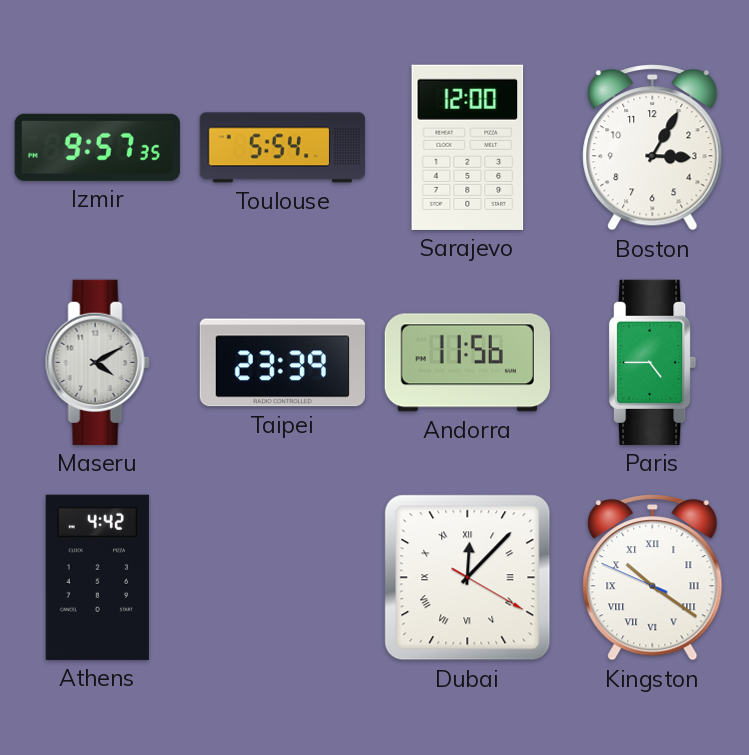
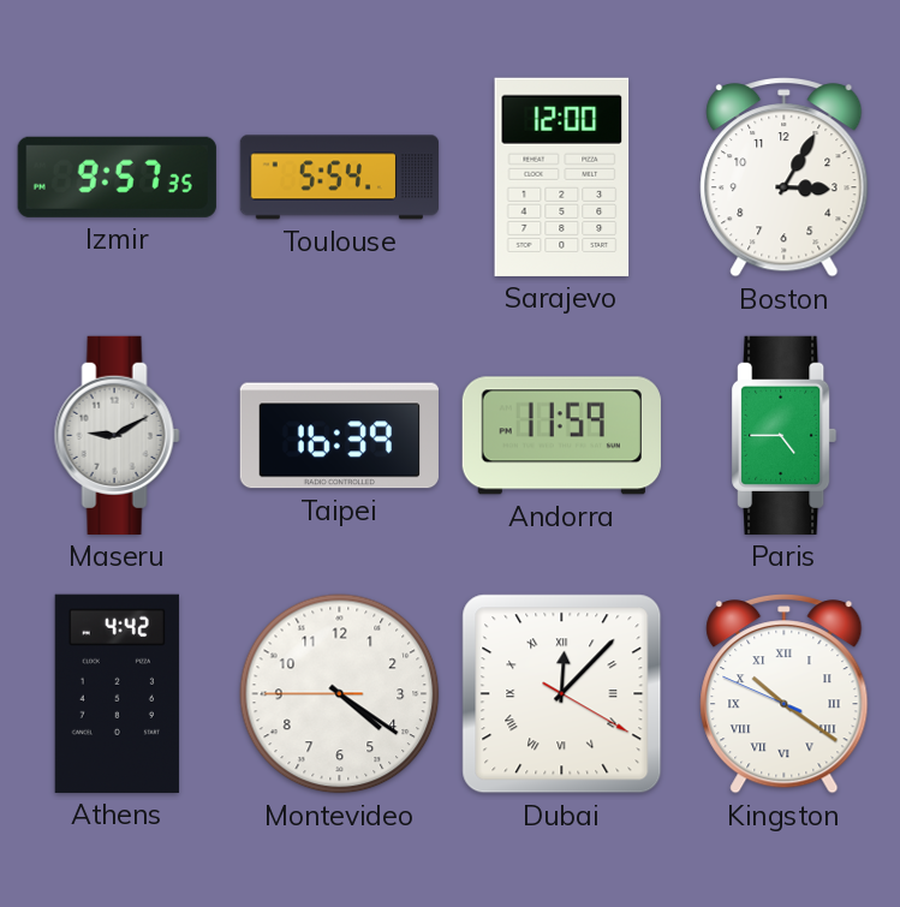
Maseru: 4:10 -> 9:10 (117, 435)
Taipei: 23:39 -> 16:39 (339, 436)
Andorra: 11:56 -> 11:59 (561, 436)
Montevideo: none -> 4:20 (340, 694)
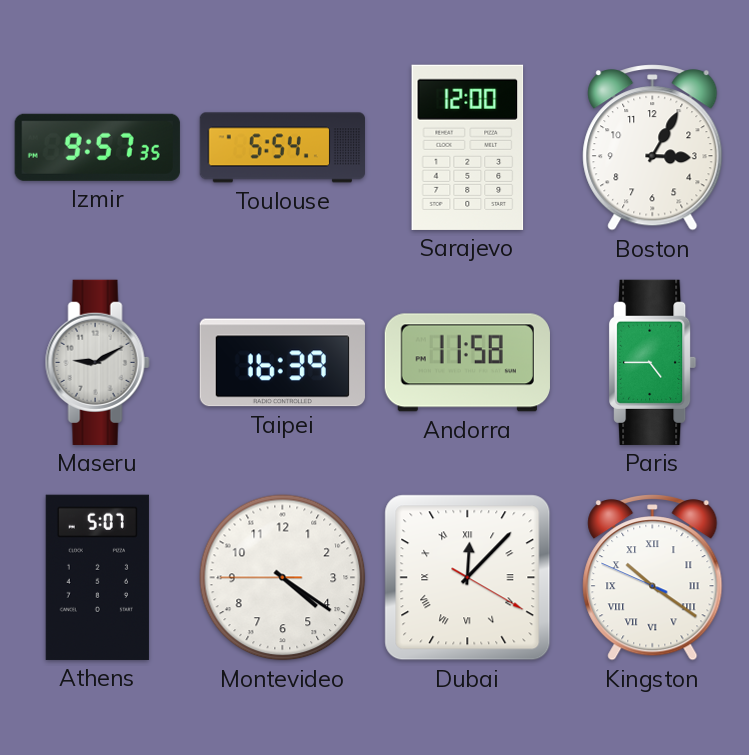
Andorra: 11:59 -> 11:58 (467, 363)
Athens: 4:42 -> 5:07 (97, 577)
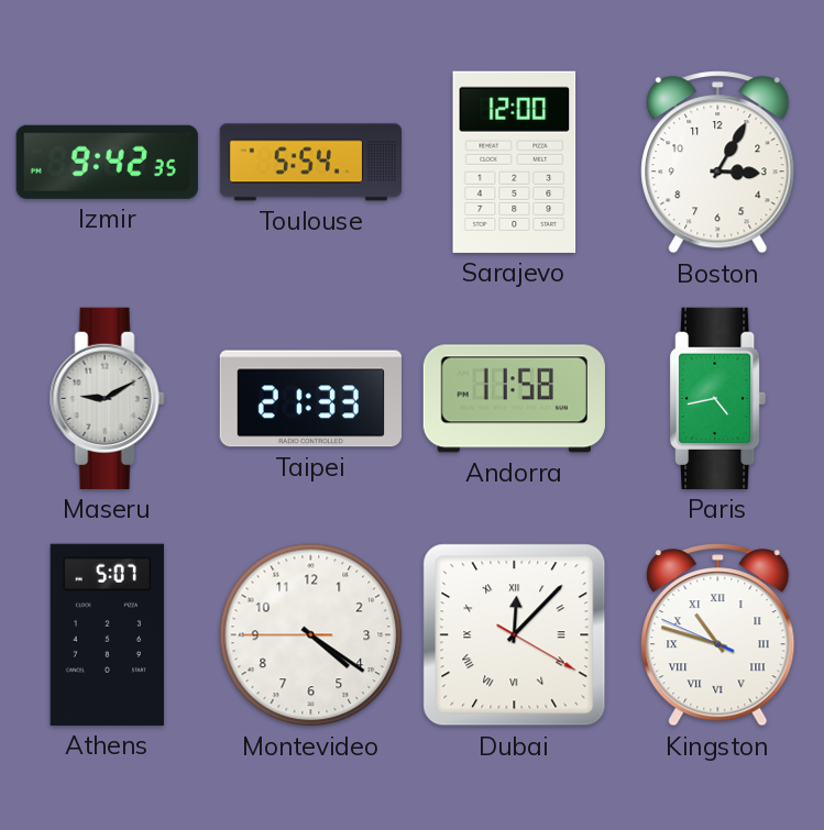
Izmir: 9:57 -> 9:42 (107, 162)
Taipei: 16:39 -> 21:33 (310, 399)
Paris: 4:45 -> 4:43 (718, 398)
Kingston: 10:20 -> 10:47 (718, 635)
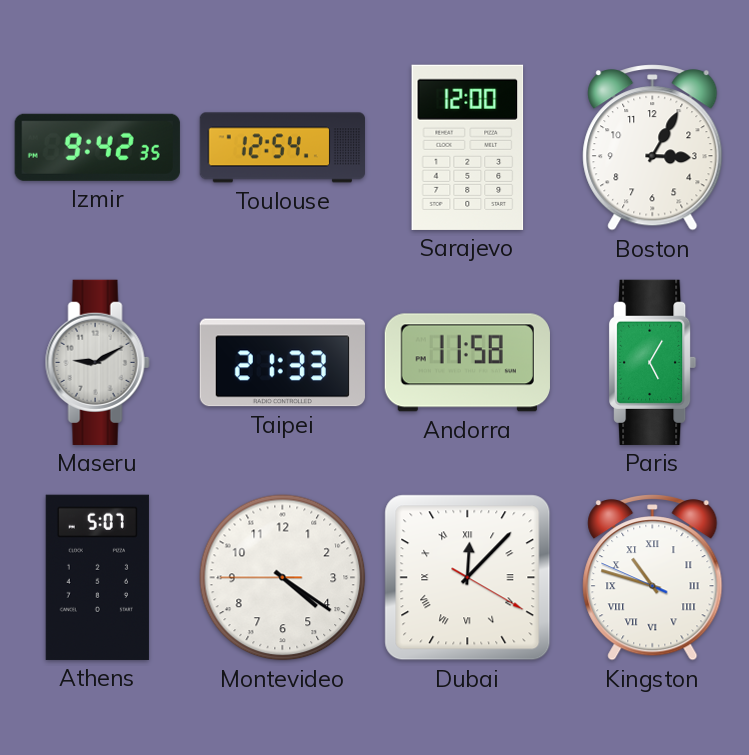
Toulouse: 5:54 -> 12:54 (282, 148)
Paris: 4:43 -> 5:05 (653, 362)
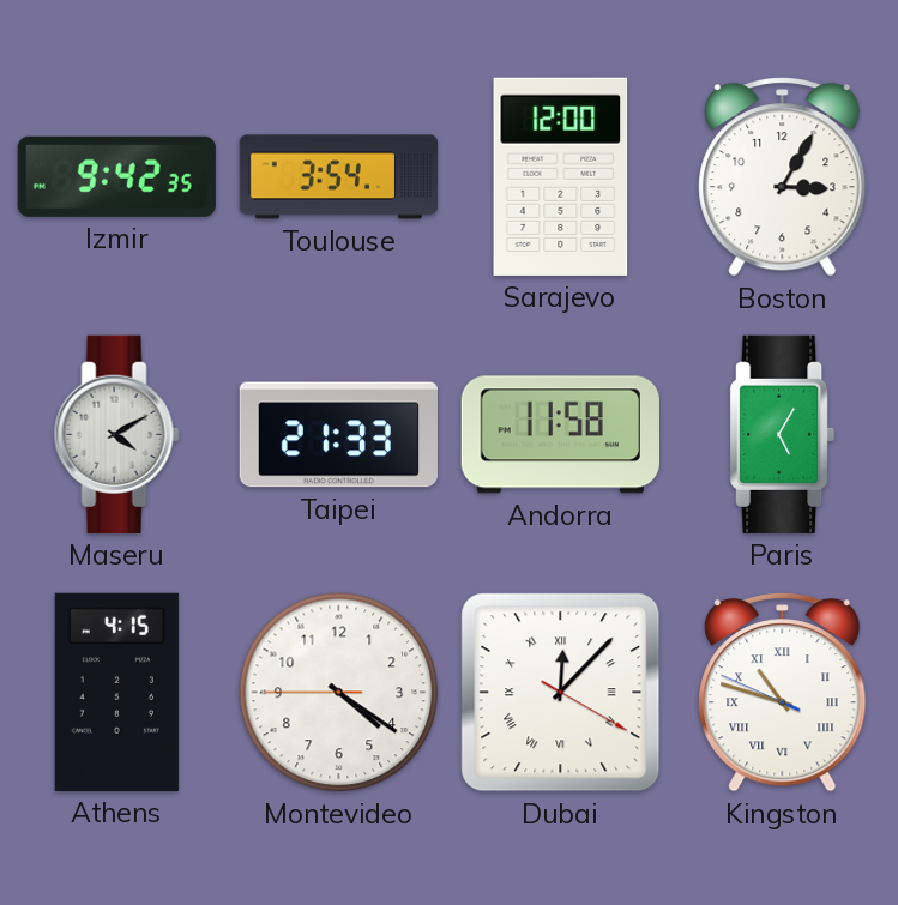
Toulouse: 12:54 -> 3:54 (338, 177)
Maseru: 9:10 -> 4:10 (116, 434)
Athens: 5:07 -> 4:15 (116, 692)
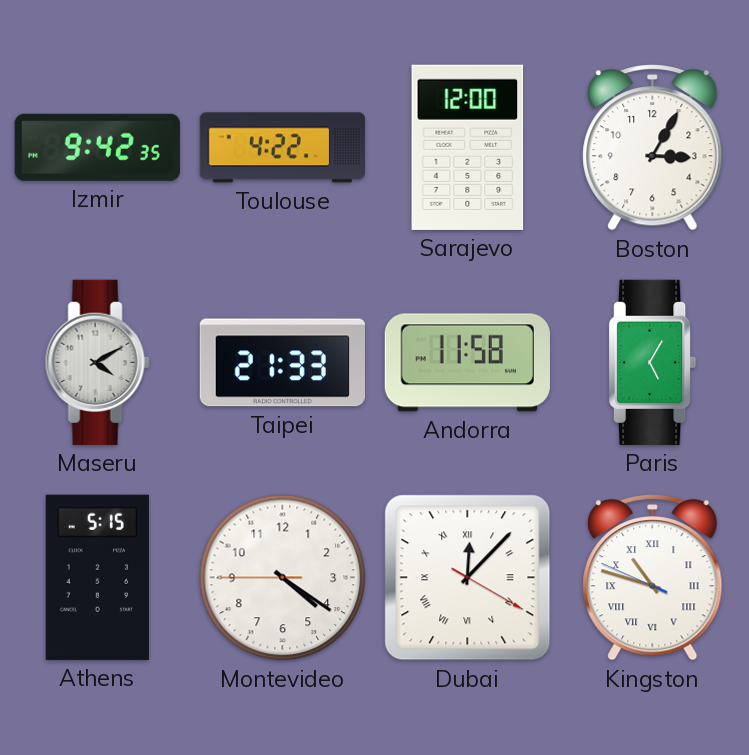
Toulouse: 3:54 -> 4:22 (282, 148)
Athens: 4:15 -> 5:15 (97, 577)
